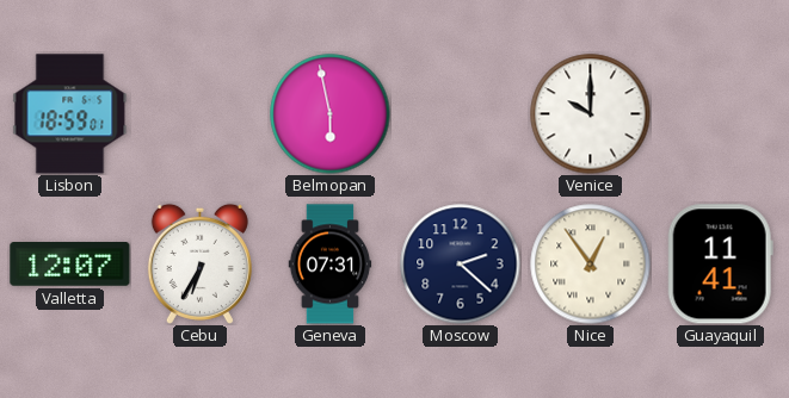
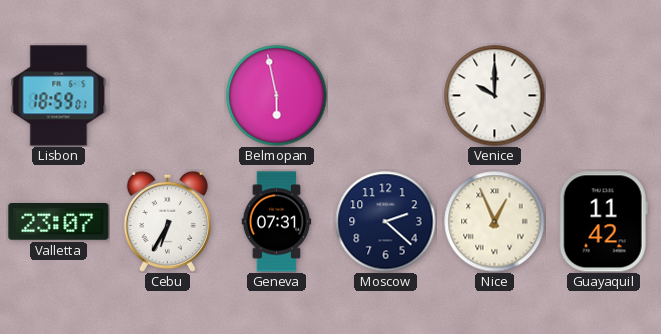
Valletta: 12:07 -> 23:07 (59, 222)
Nice: 12:54 -> 12:56 (495, 222)
Guayaquil: 11:41 -> 11:42 (603, 222)
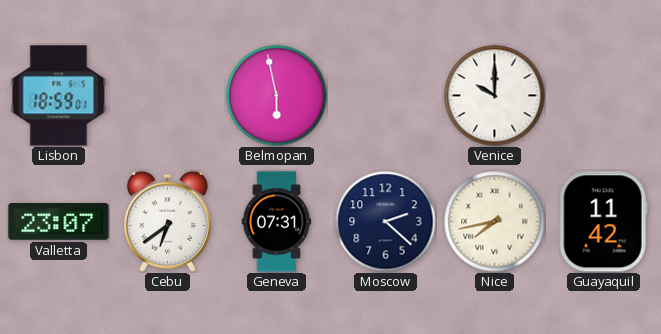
Cebu: 6:35 -> 6:39 (167, 221)
Nice: 12:56 -> 7:43 (495, 222)
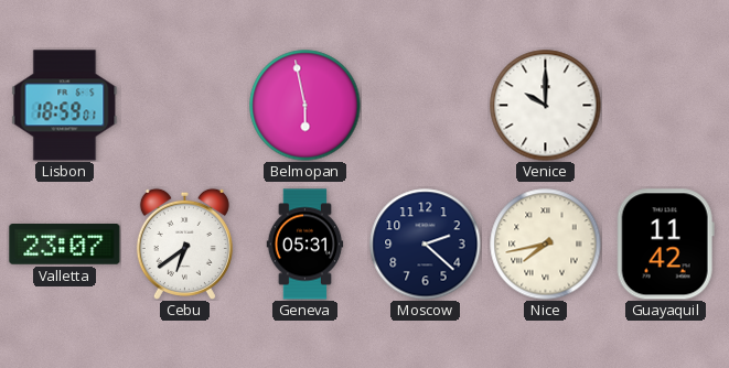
Geneva: 07:31 -> 05:31 (305, 245)
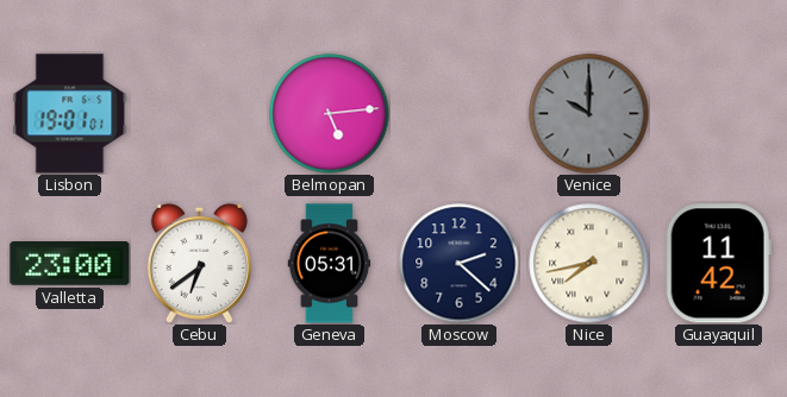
Lisbon: 18:59 -> 19:01 (70, 114)
Belmopan: 5:58 -> 5:14 (330, 114)
Venice dial: white -> grey (589, 114)
Valletta: 23:07 -> 23:00 (70, 264)
